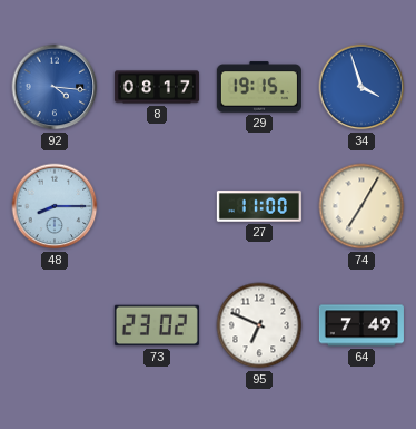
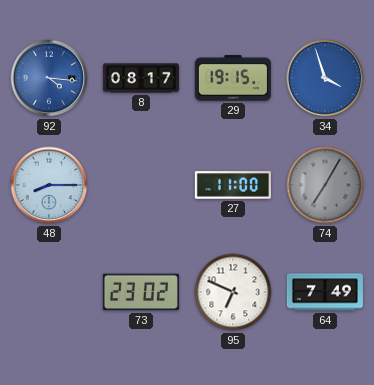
74 dial: cream -> grey (325, 185)
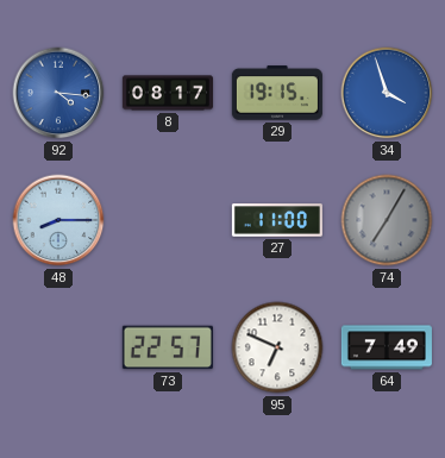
73: 23:02 -> 22:57 (168, 347)
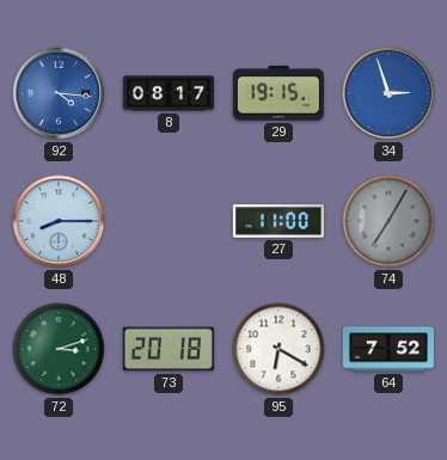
34: 3:57 -> 2:57 (388, 93)
72: none -> 3:12 (59, 349)
73: 22:57 -> 20:18 (169, 349)
95: 6:49 -> 6:20 (278, 349)
64: 7:49 -> 7:52 (388, 349)
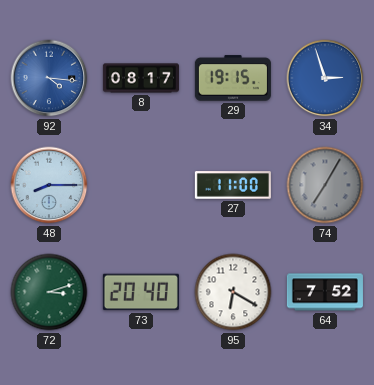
73: 20:18 -> 20:40 (141, 292)
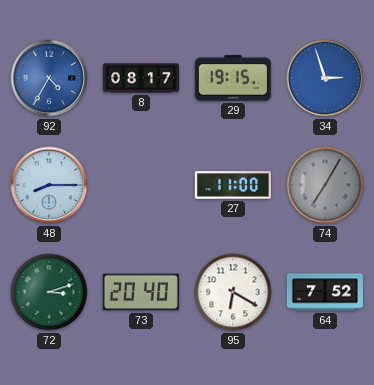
92: 4:16 -> 4:35 (49, 78)
